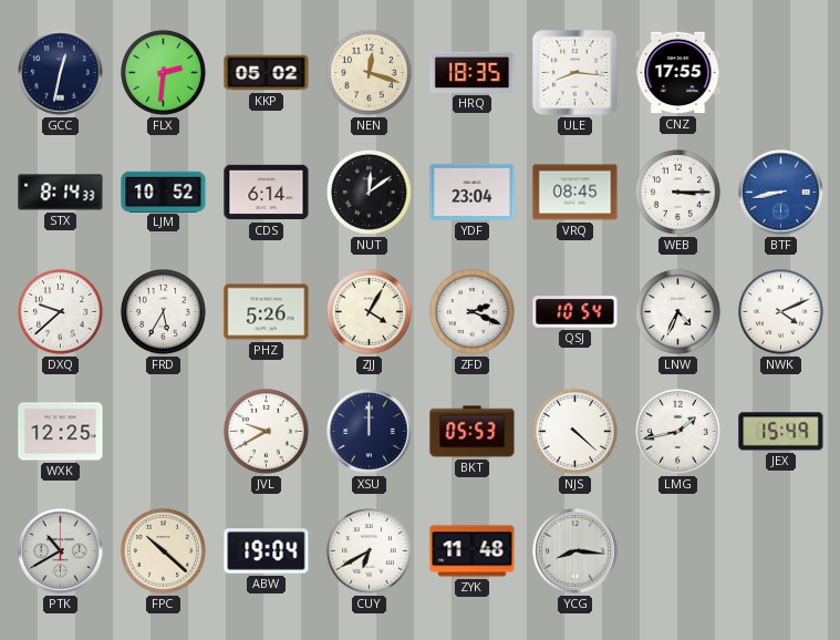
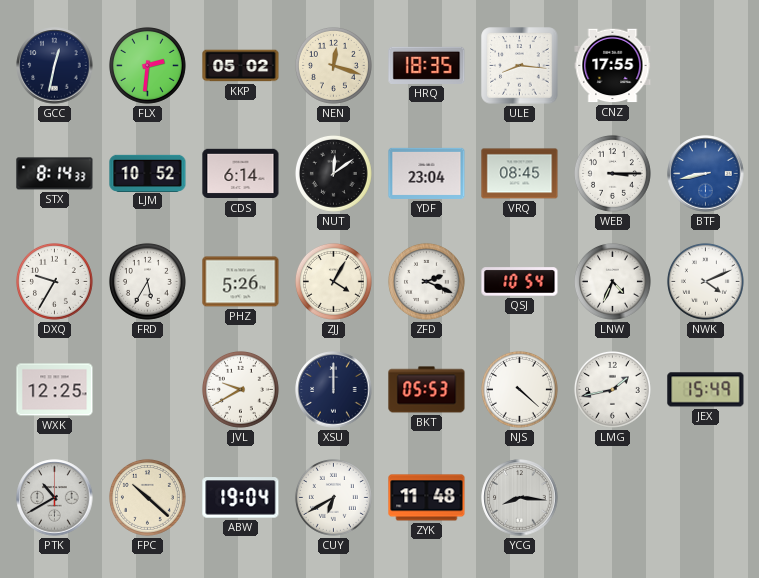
DXQ: 9:38 -> 9:35 (54, 281)
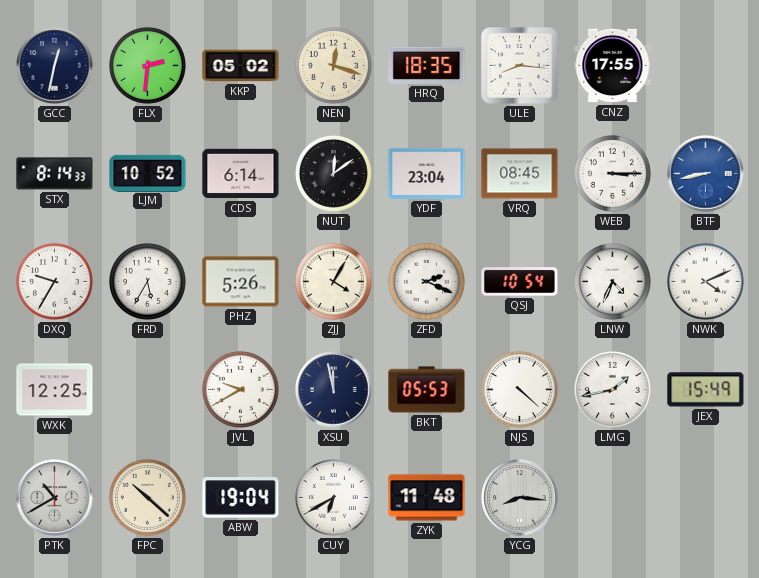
XSU: 12:00 -> 11:58 (334, 390)
